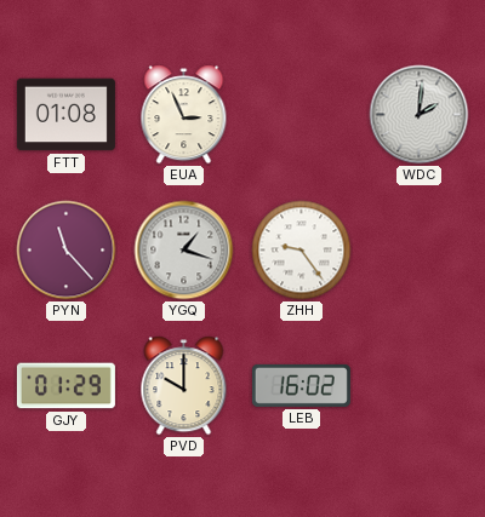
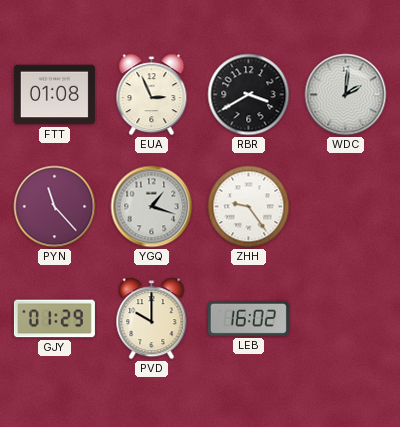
RBR: none -> 3:40 (249, 95)
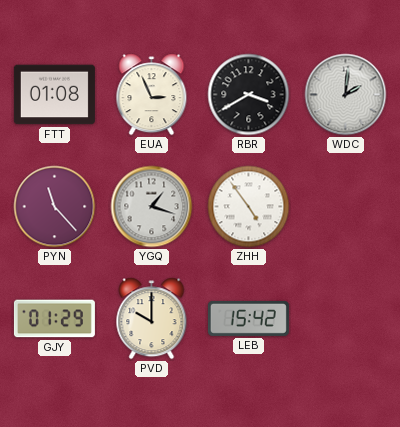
ZHH: 9:24 -> 4:54 (249, 207)
LEB: 16:02 -> 15:42 (248, 318)
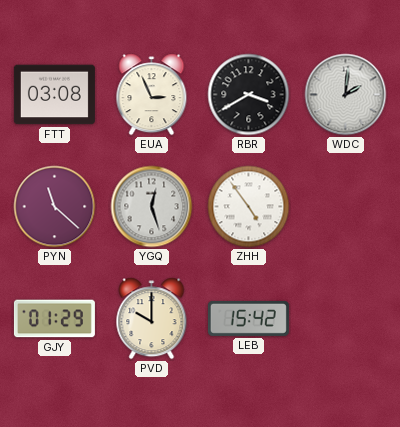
FTT: 01:08 -> 03:08 (54, 95)
PYN: 11:23 -> 11:22 (55, 207)
YGQ: 1:18 -> 12:27 (152, 207)
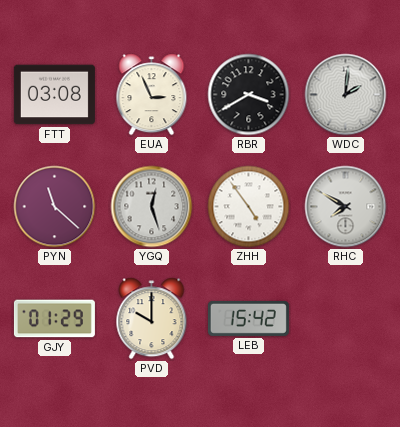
RHC: none -> 7:50 (346, 207)
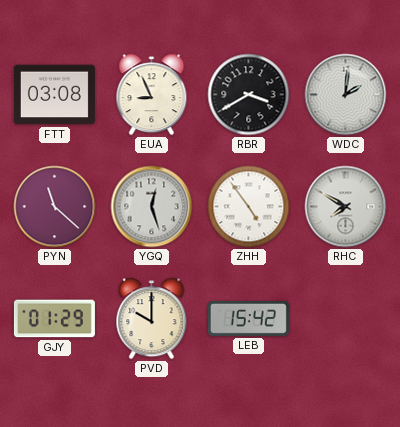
EUA: 2:56 -> 8:56 (152, 95)
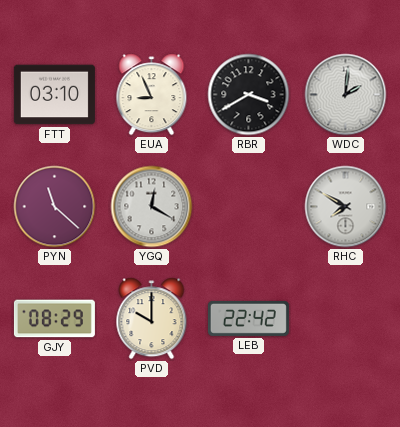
FTT: 03:08 -> 03:10 (54, 95)
YGQ: 12:27 -> 12:20 (152, 207)
ZHH: 4:54 -> none (249, 207)
GJY: 01:29 -> 08:29 (54, 319)
LEB: 15:42 -> 22:42 (248, 318)
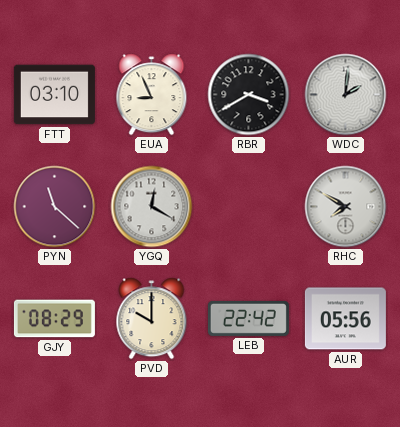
AUR: none -> 05:56 (345, 319)
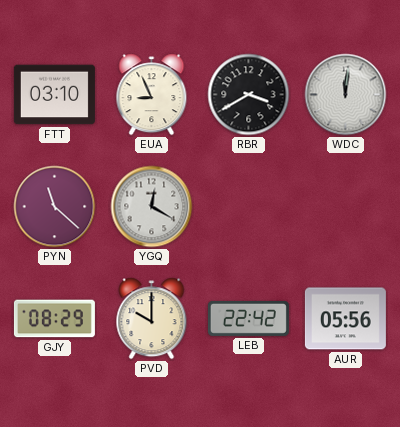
WDC: 2:01 -> 12:01 (346, 95)
RHC: 7:50 -> none (346, 207)
